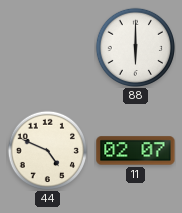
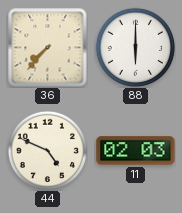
36: none -> 7:37 (48, 48)
11: 02:07 -> 02:03 (136, 151)
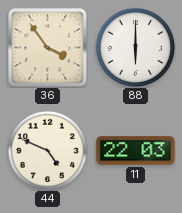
36: 7:37 -> 3:54 (48, 48)
11: 02:03 -> 22:03 (136, 151)
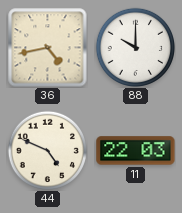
36: 3:54 -> 4:43 (48, 48)
88: 6:00 -> 10:00 (135, 47)
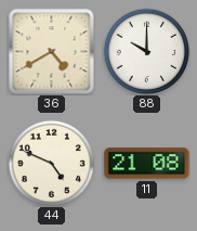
36: 4:43 -> 4:40 (52, 52)
11: 22:03 -> 21:08 (147, 164)
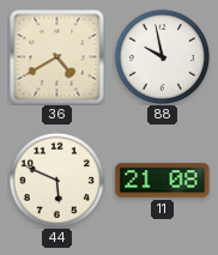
88: 10:00 -> 9:58 (162, 56)
44: 4:49 -> 5:49 (56, 180)
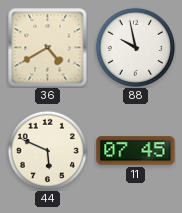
11: 21:08 -> 07:45 (136, 151)
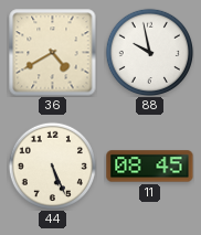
44: 5:49 -> 5:26 (52, 165)
11: 07:45 -> 08:45 (150, 167)
